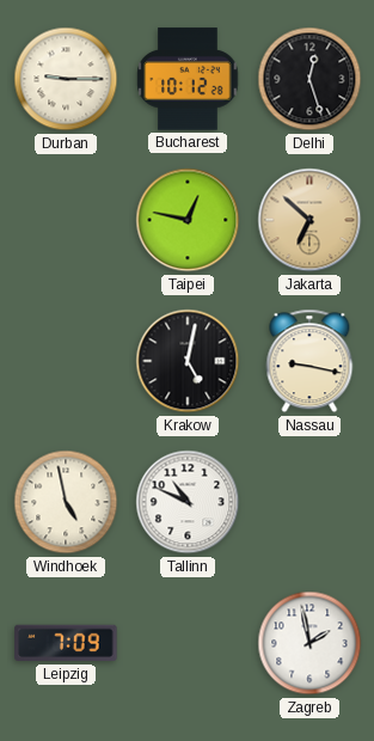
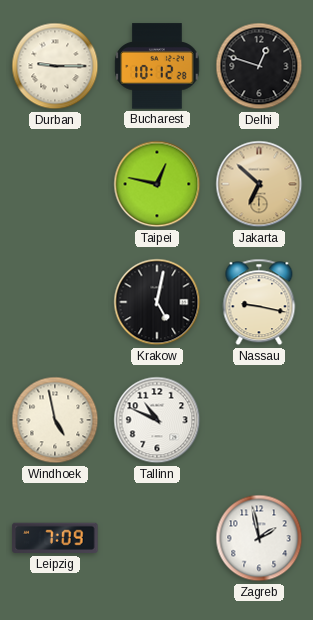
Delhi: 12:27 -> 12:48 (259, 66)
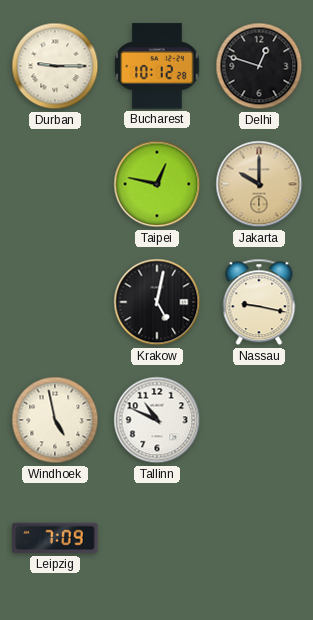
Jakarta: 6:52 -> 10:00 (259, 184)
Zagreb: 1:58 -> none (259, 538)
